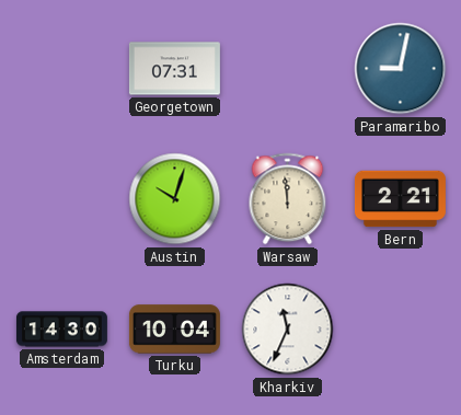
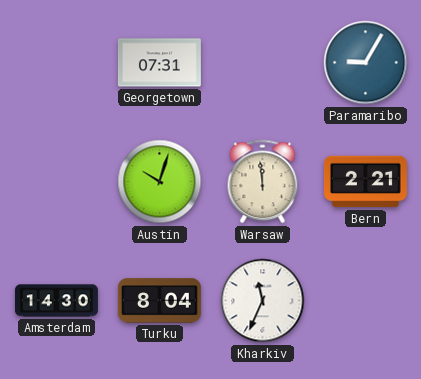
Paramaribo: 9:02 -> 9:05 (366, 63)
Turku: 10:04 -> 8:04 (159, 301)
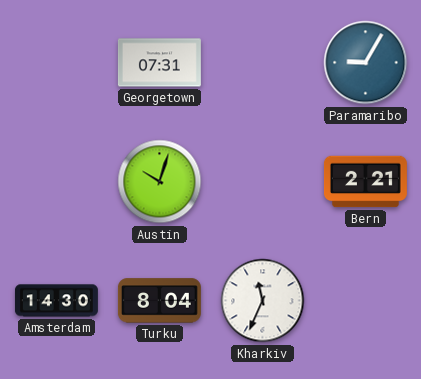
Warsaw: 11:59 -> none (263, 182)
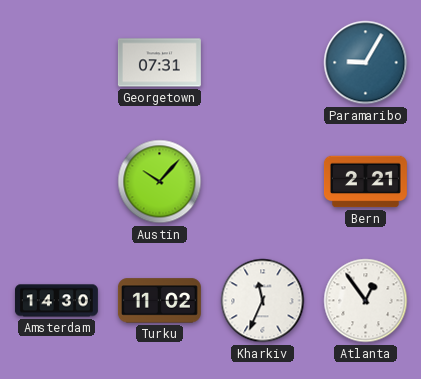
Austin: 10:03 -> 10:07 (160, 182)
Turku: 8:04 -> 11:02 (159, 301)
Atlanta: none -> 12:54 (366, 301)
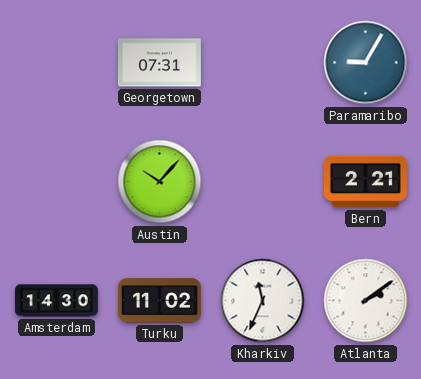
Atlanta: 12:54 -> 2:09 (366, 301)
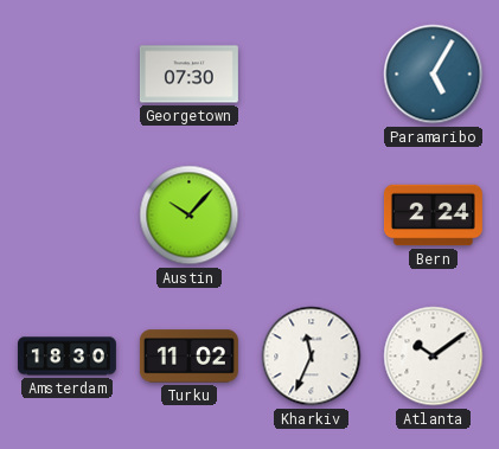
Georgetown: 07:31 -> 07:30 (188, 75)
Paramaribo: 9:05 -> 5:05 (434, 75)
Bern: 2:21 -> 2:24 (433, 216)
Amsterdam: 14:30 -> 18:30 (66, 357)
Atlanta: 2:09 -> 10:09 (434, 357)
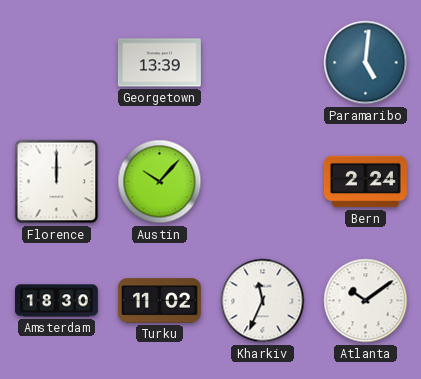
Georgetown: 07:30 -> 13:39 (159, 63)
Paramaribo: 5:05 -> 5:01 (366, 63)
Florence: none -> 12:00 (57, 182)
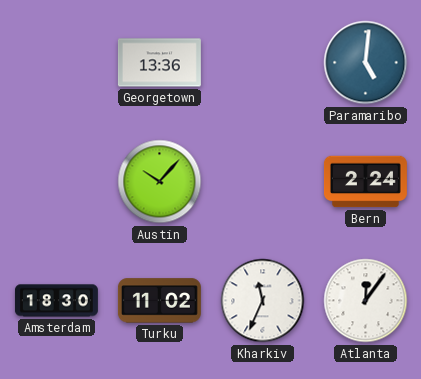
Georgetown: 13:39 -> 13:36 (159, 63)
Florence: 12:00 -> none (57, 182)
Atlanta: 10:09 -> 12:06 (366, 301)
